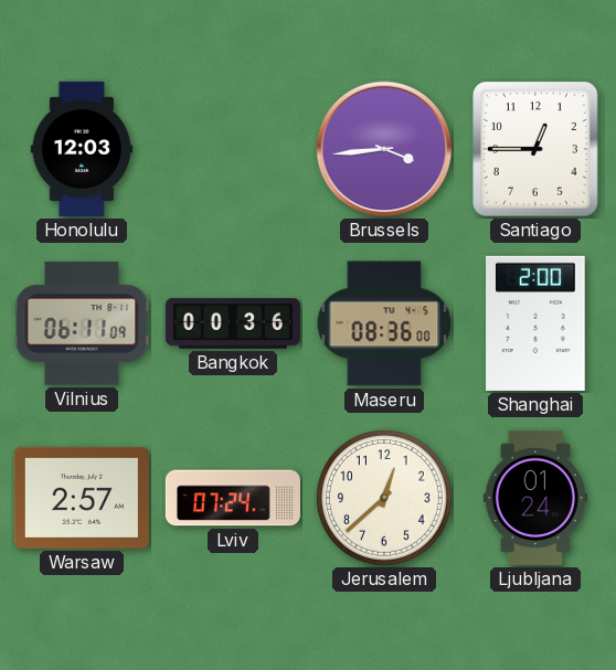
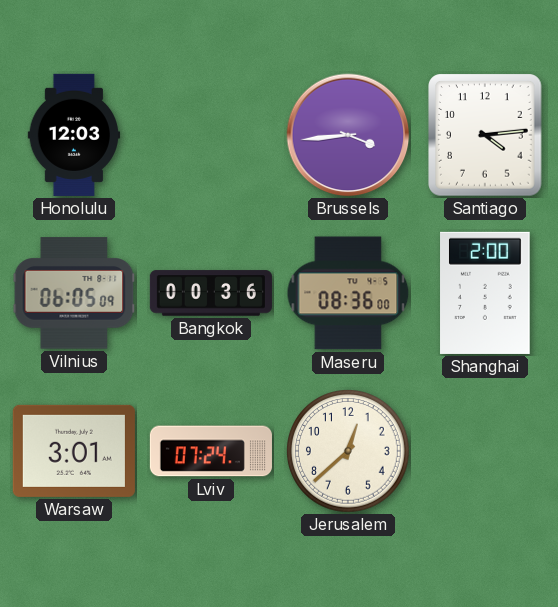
Santiago: 12:45 -> 4:14 (485, 135)
Vilnius: 06:11 -> 06:05 (74, 293)
Warsaw: 2:57 -> 3:01 (74, 451)
Ljubljana: 01:24 -> none (535, 498)
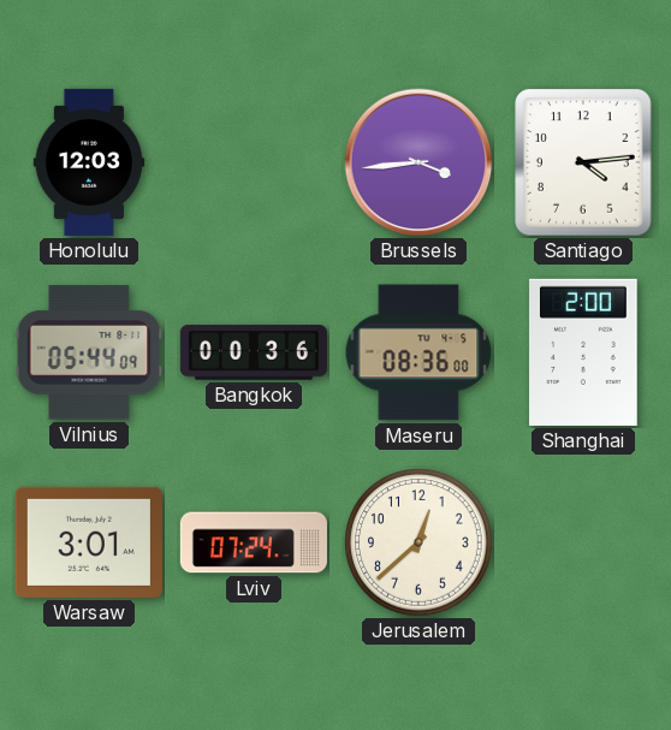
Vilnius: 06:05 -> 05:44 (89, 352)
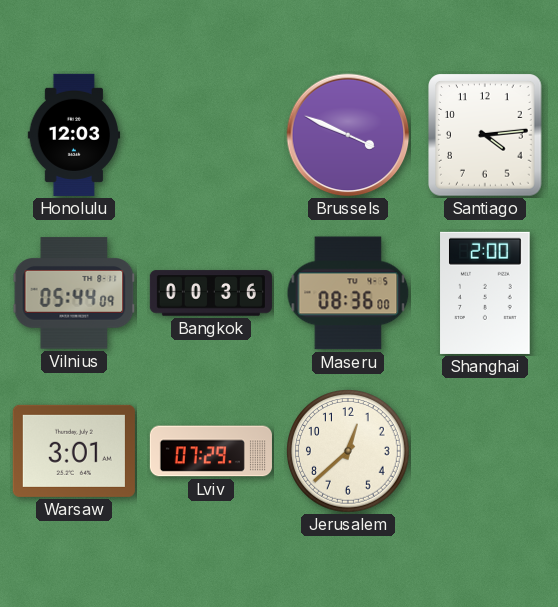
Brussels: 3:44 -> 3:49 (348, 135)
Lviv: 07:24 -> 07:29 (211, 451)
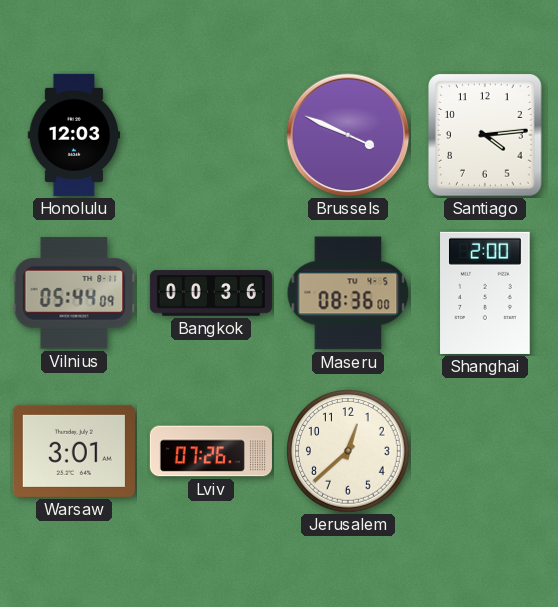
Lviv: 07:29 -> 07:26 (211, 451)
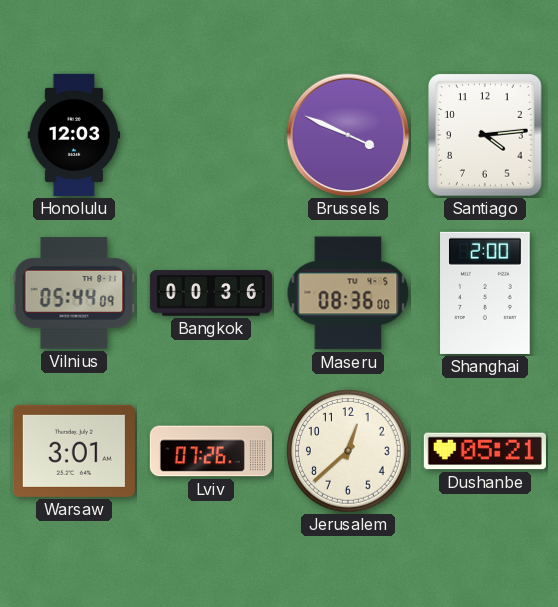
Dushanbe: none -> 05:21 (485, 451)
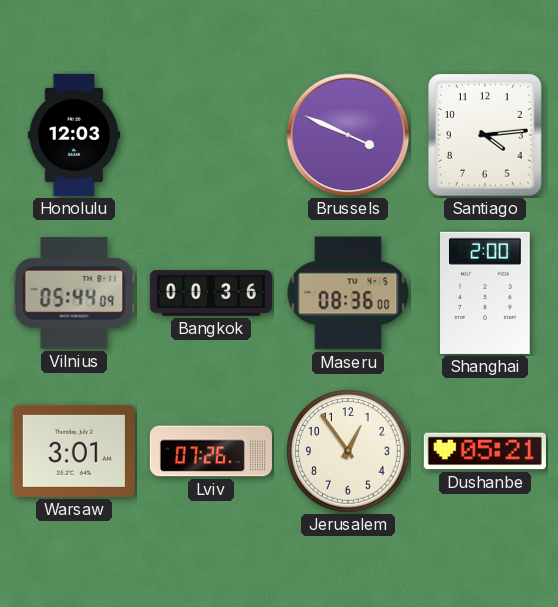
Jerusalem: 12:38 -> 12:54 (349, 452)
